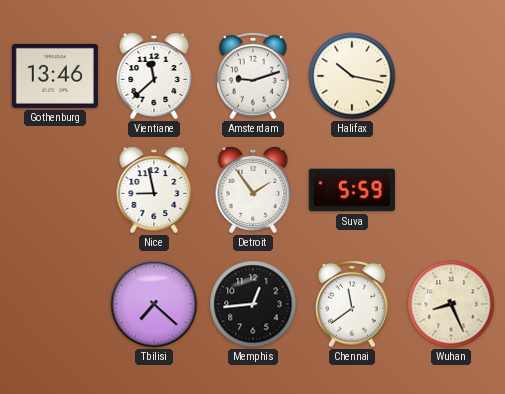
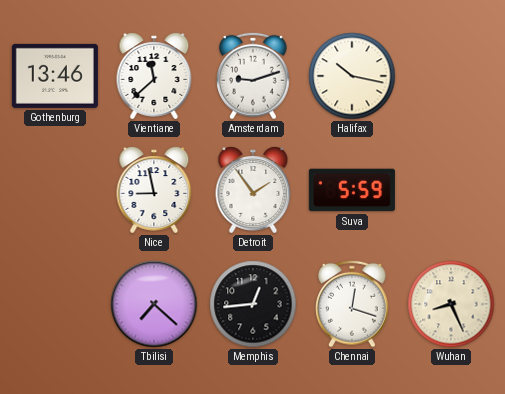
Chennai: 11:39 -> 12:18 (353, 304)
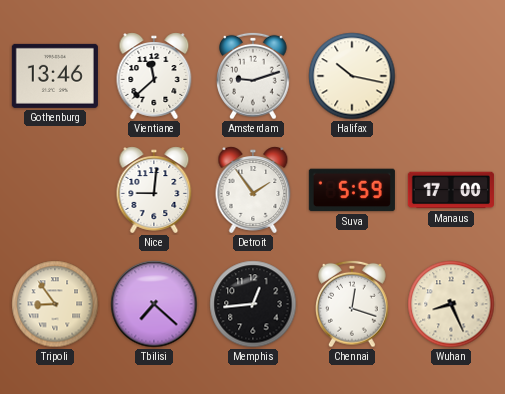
Nice: 8:58 -> 9:01 (154, 190)
Manaus: none -> 17:00 (451, 190)
Tripoli: none -> 8:54 (55, 304)
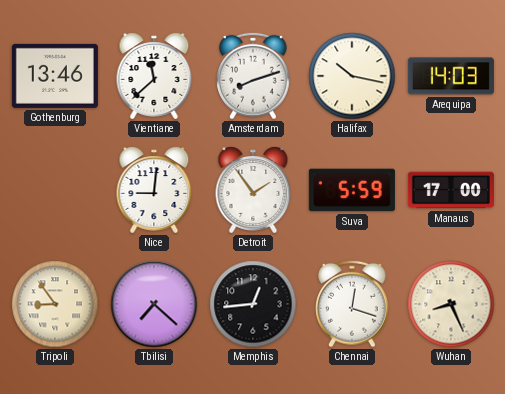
Amsterdam: 9:12 -> 8:12 (254, 76)
Arequipa: none -> 14:03 (451, 76)
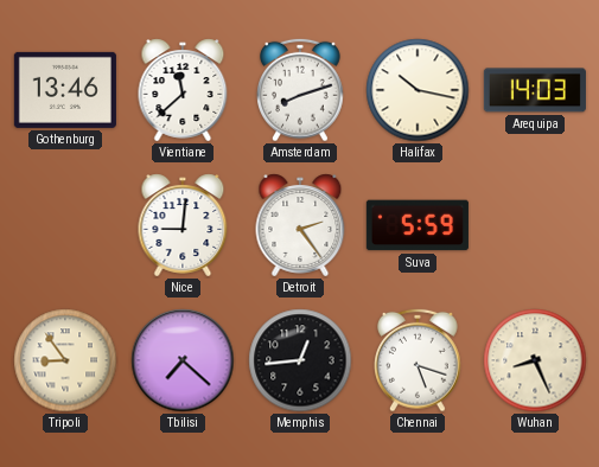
Detroit: 1:54 -> 2:24 (300, 225)
Manaus: 17:00 -> none (451, 190)
Chennai: 12:18 -> 5:18 (419, 360)
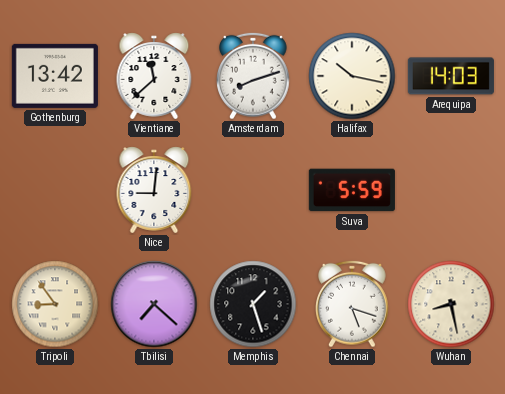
Gothenburg: 13:46 -> 13:42 (55, 76)
Detroit: 2:24 -> none (300, 225)
Memphis: 12:44 -> 1:27 (253, 304)
Wuhan: 8:26 -> 8:28 (451, 304)
